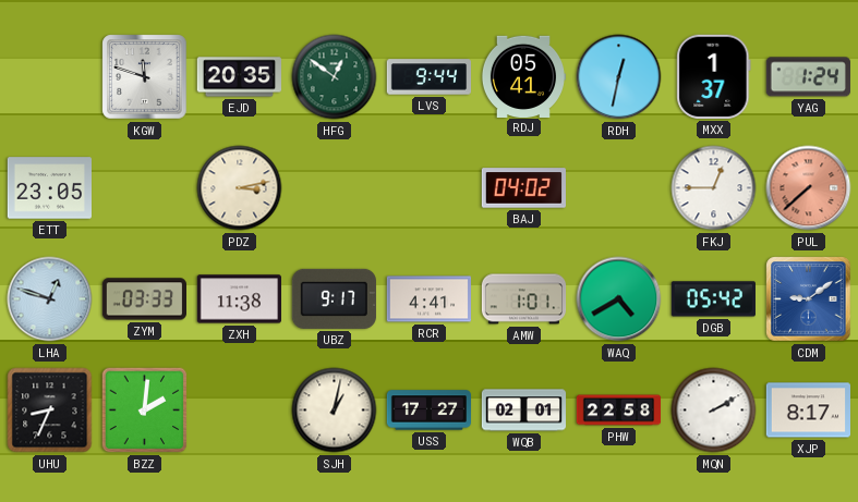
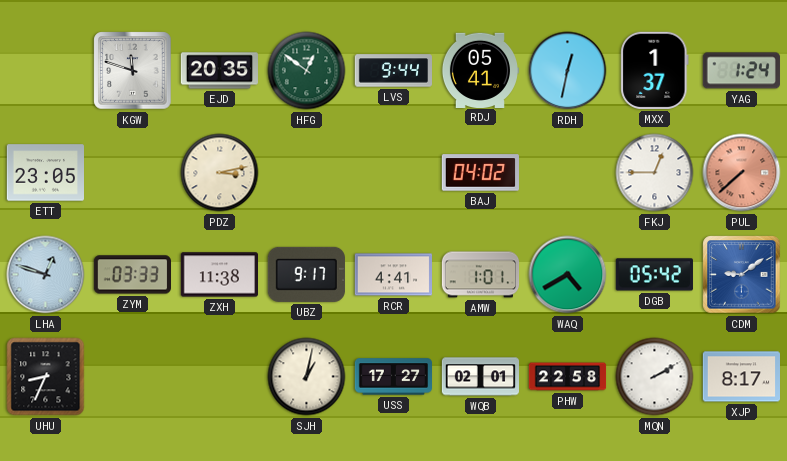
BZZ: 2:01 -> none (145, 411)
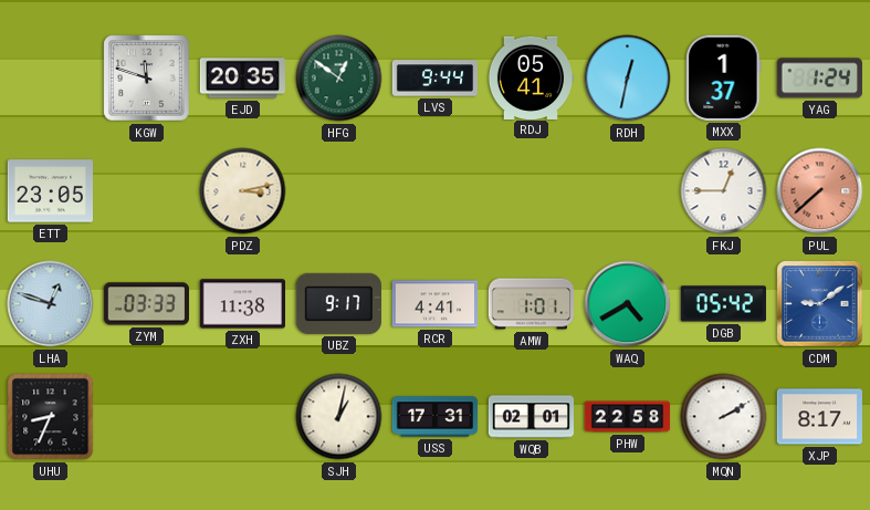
BAJ: 04:02 -> none (480, 173)
USS: 17:27 -> 17:31 (436, 417)
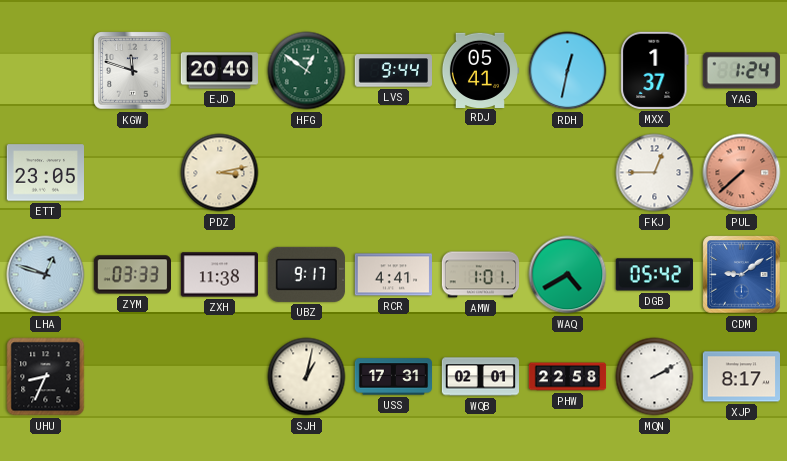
EJD: 20:35 -> 20:40 (219, 71)
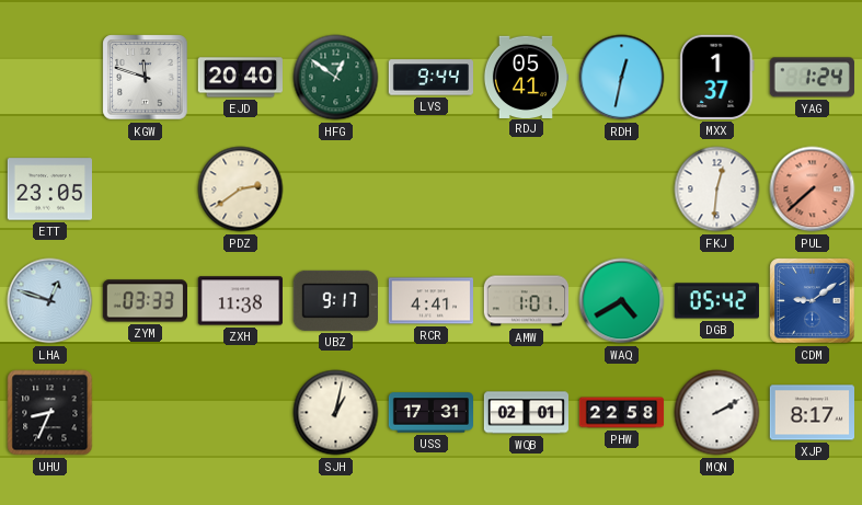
PDZ: 3:13 -> 2:39 (241, 190)
FKJ: 12:45 -> 12:31 (717, 190)
